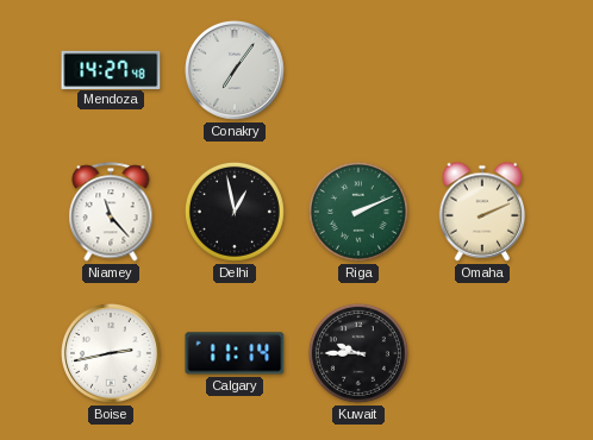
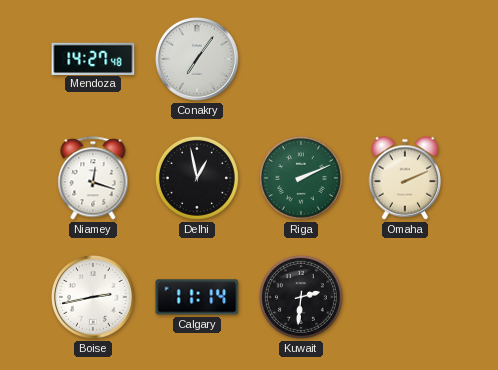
Niamey: 11:23 -> 12:18 (93, 178)
Kuwait: 9:45 -> 2:31 (301, 297)
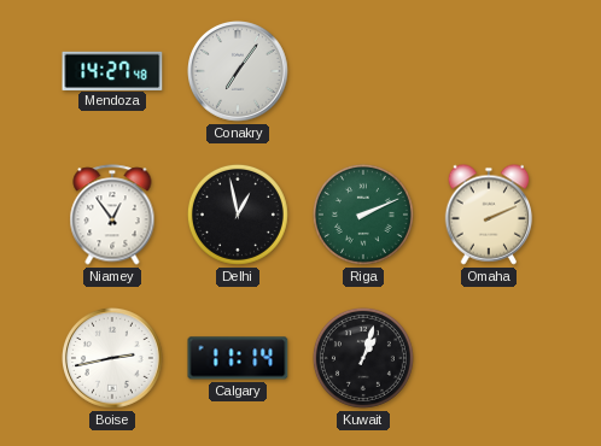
Niamey: 12:18 -> 12:54 (112, 215)
Kuwait: 2:31 -> 1:03 (363, 358)
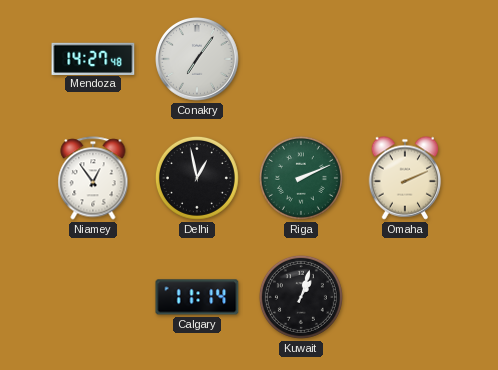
Boise: 2:43 -> none (113, 359)
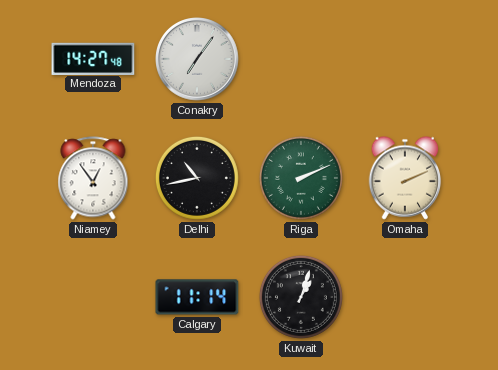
Delhi: 12:58 -> 10:43 (197, 178)
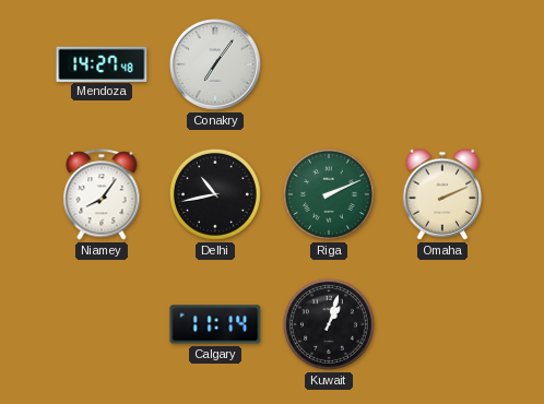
Niamey: 12:54 -> 8:06 (102, 194)
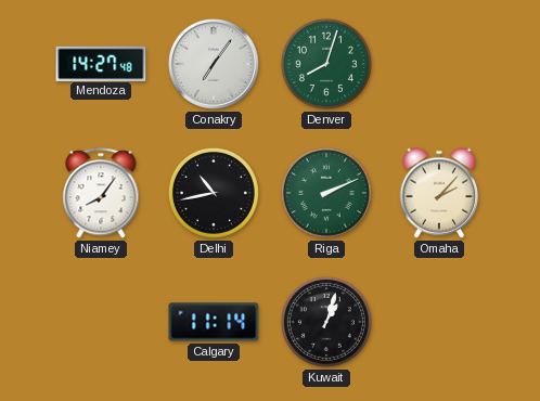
Denver: none -> 8:03 (326, 64)
Omaha: 2:11 -> 2:07 (439, 193)
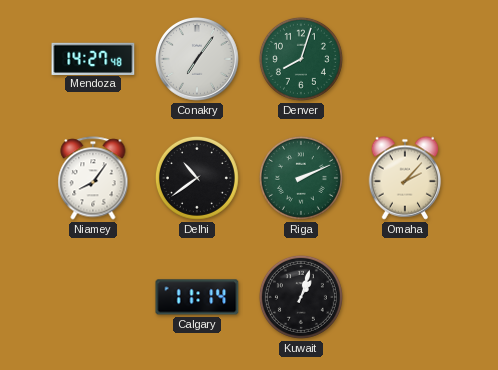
Delhi: 10:43 -> 10:39 (197, 178)
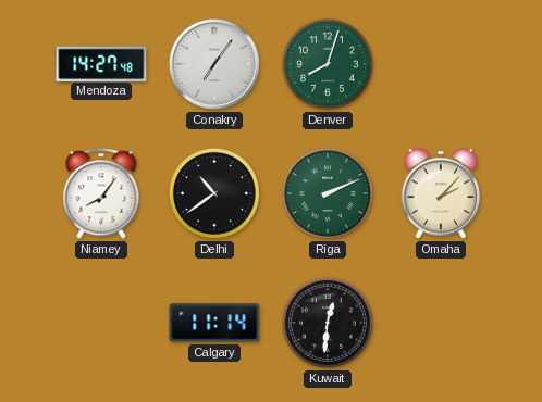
Kuwait: 1:03 -> 12:31 (328, 323)
